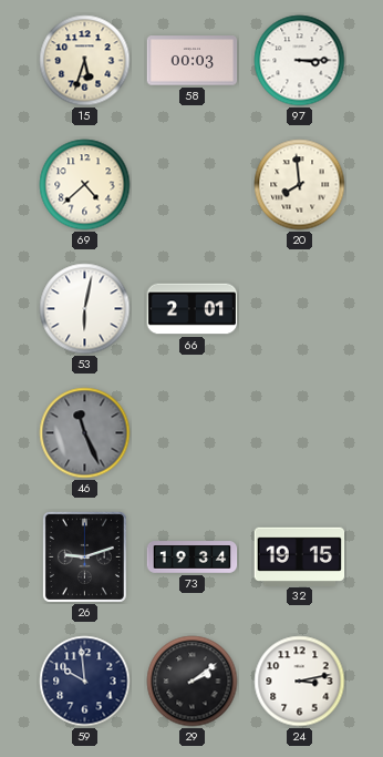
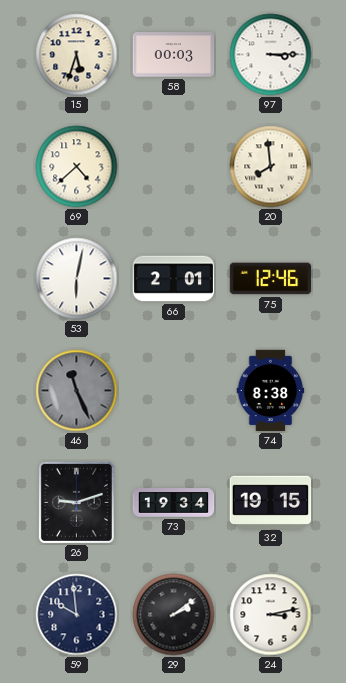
75: none -> 12:46 (271, 279)
74: none -> 8:38 (271, 391)
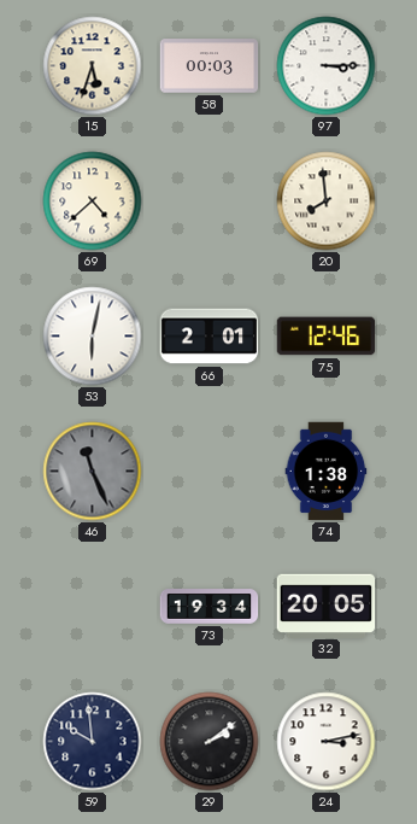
74: 8:38 -> 1:38 (327, 472)
26: 9:12 -> none (76, 502)
32: 19:15 -> 20:05 (327, 606)
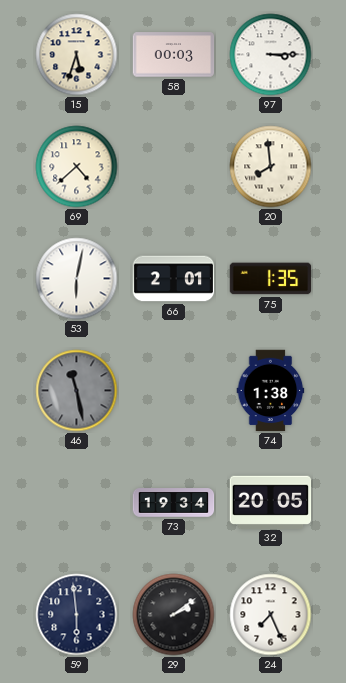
75: 12:46 -> 1:35 (271, 279)
46: 11:26 -> 11:28 (77, 391)
59: 9:59 -> 5:59 (77, 615)
24: 3:13 -> 7:26 (271, 615)
